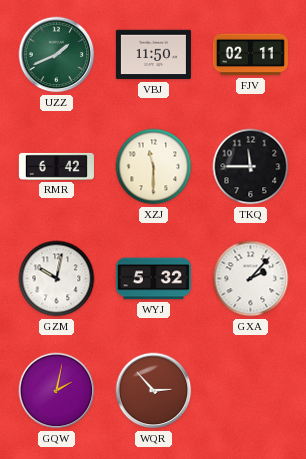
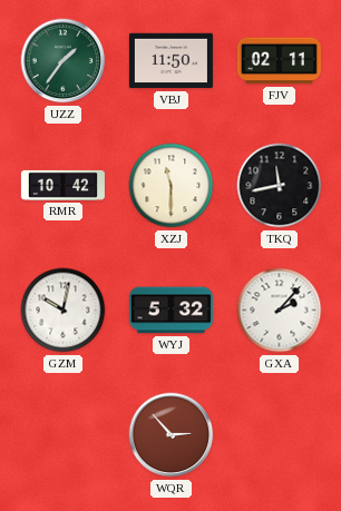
UZZ: 1:41 -> 1:36 (64, 61)
RMR: 6:42 -> 10:42 (62, 185)
TKQ: 11:45 -> 11:43 (280, 186)
GQW: 2:02 -> none (57, 391)
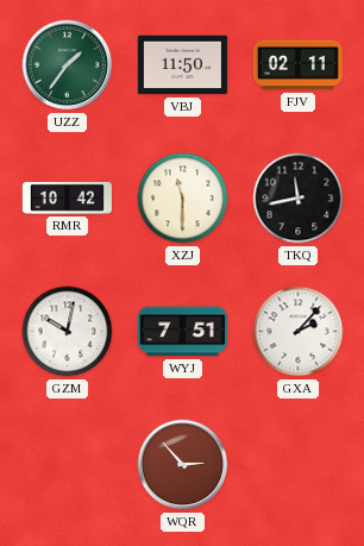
WYJ: 5:32 -> 7:51 (182, 332)
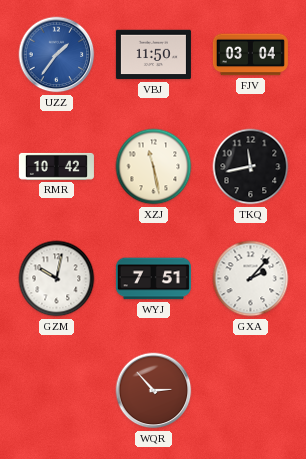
UZZ dial: green -> blue (57, 55)
FJV: 02:11 -> 03:04 (250, 55)
XZJ: 11:30 -> 11:28 (154, 167)
